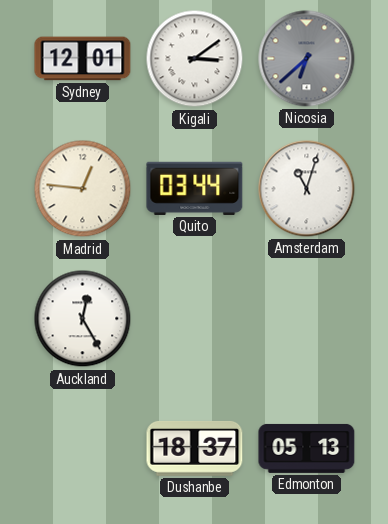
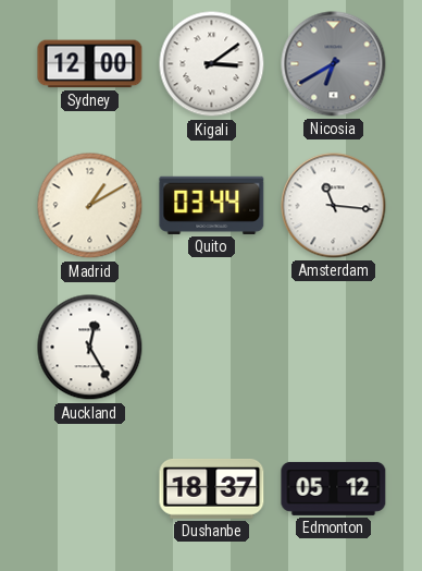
Sydney: 12:01 -> 12:00 (90, 64)
Nicosia: 6:38 -> 6:40 (334, 64)
Madrid: 12:46 -> 1:10 (90, 206)
Amsterdam: 11:03 -> 11:16 (334, 206)
Edmonton: 05:13 -> 05:12 (334, 488)
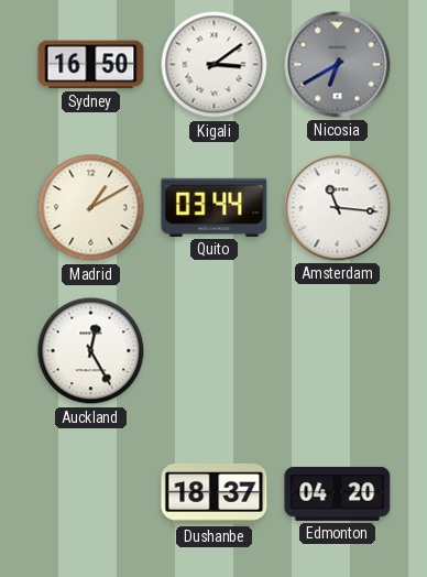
Sydney: 12:00 -> 16:50 (91, 65)
Edmonton: 05:12 -> 04:20 (338, 493)
